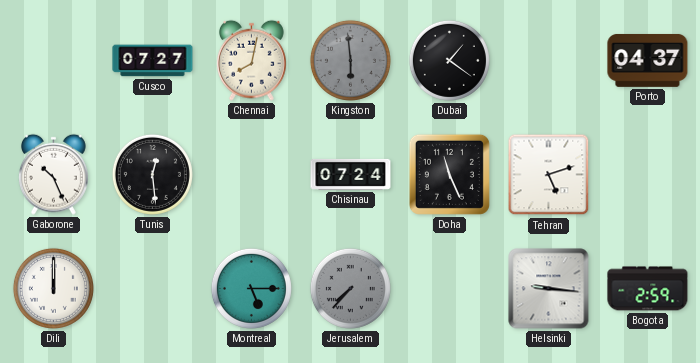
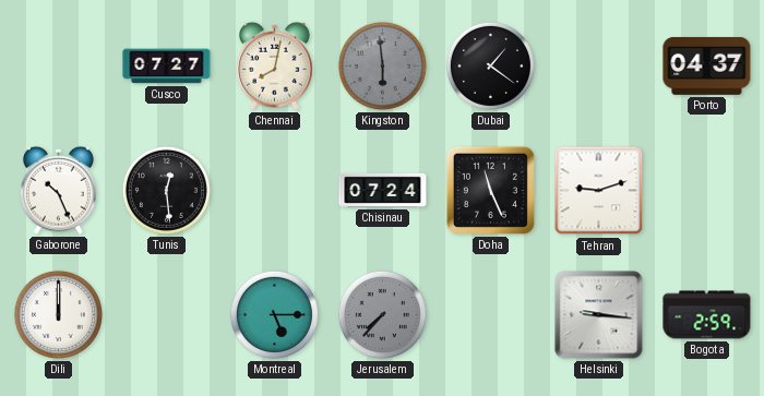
Tehran: 5:12 -> 9:12 (599, 191)
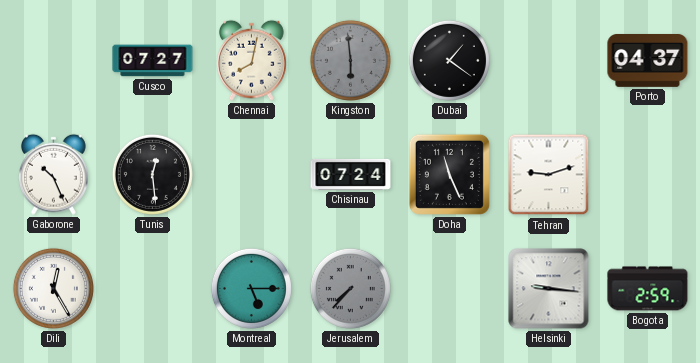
Dili: 12:00 -> 12:25 (53, 288)
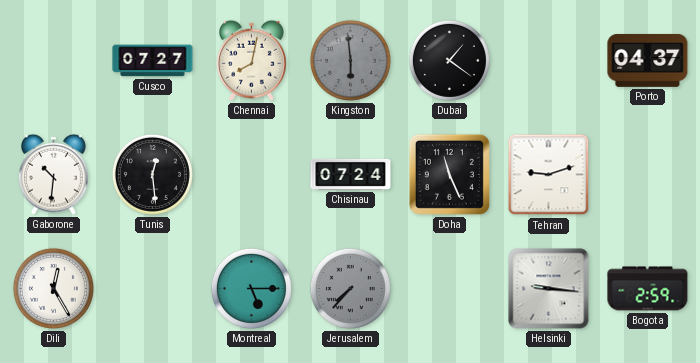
Gaborone: 10:26 -> 10:31 (53, 174)
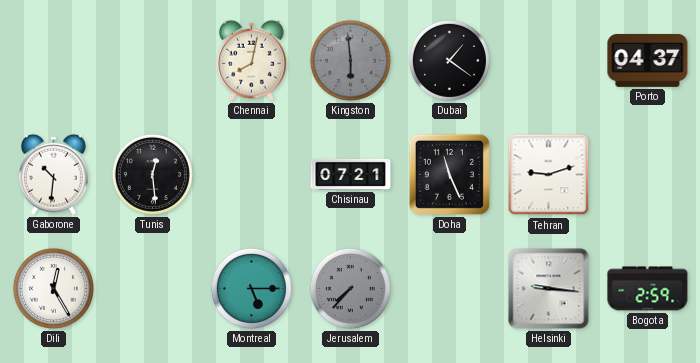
Cusco: 07:27 -> none (153, 61)
Chisinau: 07:24 -> 07:21 (351, 174)
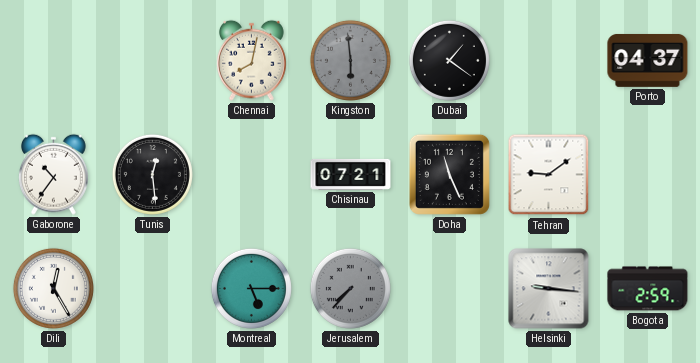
Gaborone: 10:31 -> 10:36 (53, 174)
Tehran: 9:12 -> 9:09 (549, 175)
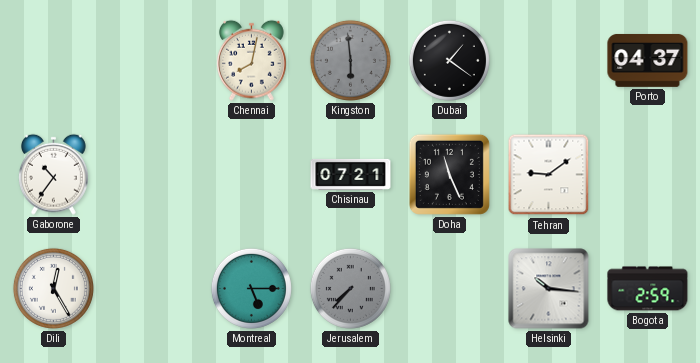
Tunis: 12:29 -> none (152, 174)
Helsinki: 9:16 -> 10:16 (549, 289)
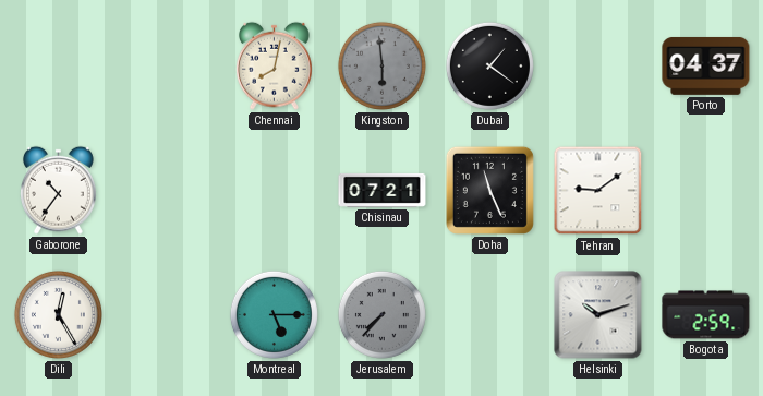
Helsinki: 10:16 -> 10:12 (598, 315)
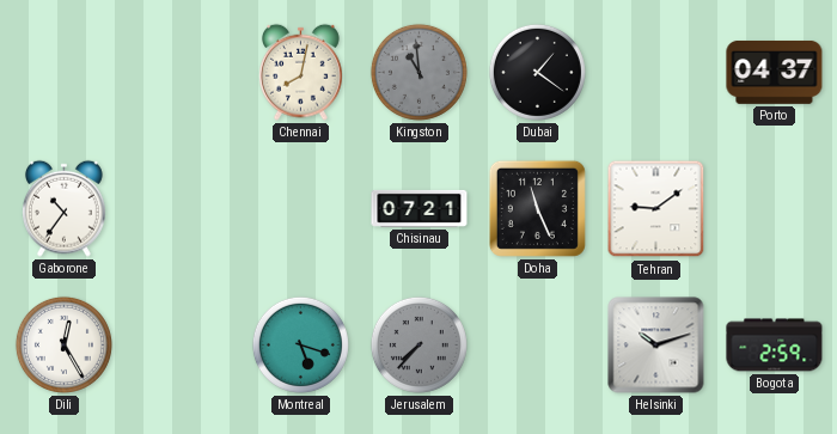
Kingston: 5:59 -> 10:59 (418, 72)
Montreal: 5:15 -> 5:18 (300, 344)
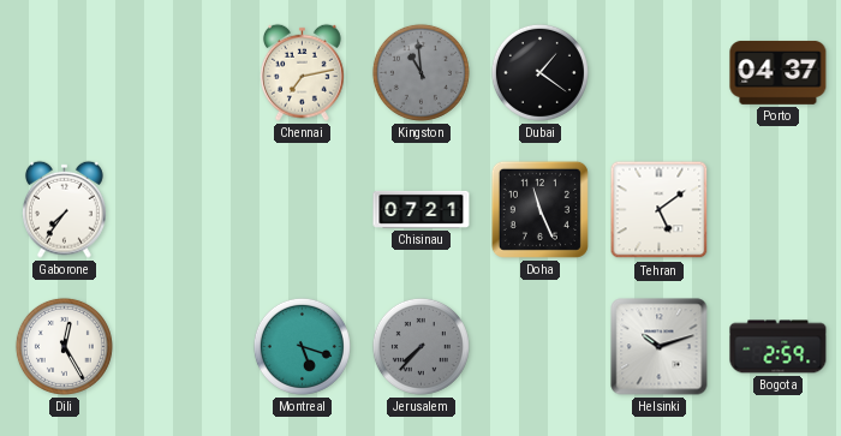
Chennai: 8:02 -> 7:13 (302, 72)
Gaborone: 10:36 -> 7:36 (64, 209)
Tehran: 9:09 -> 5:09 (660, 210)
